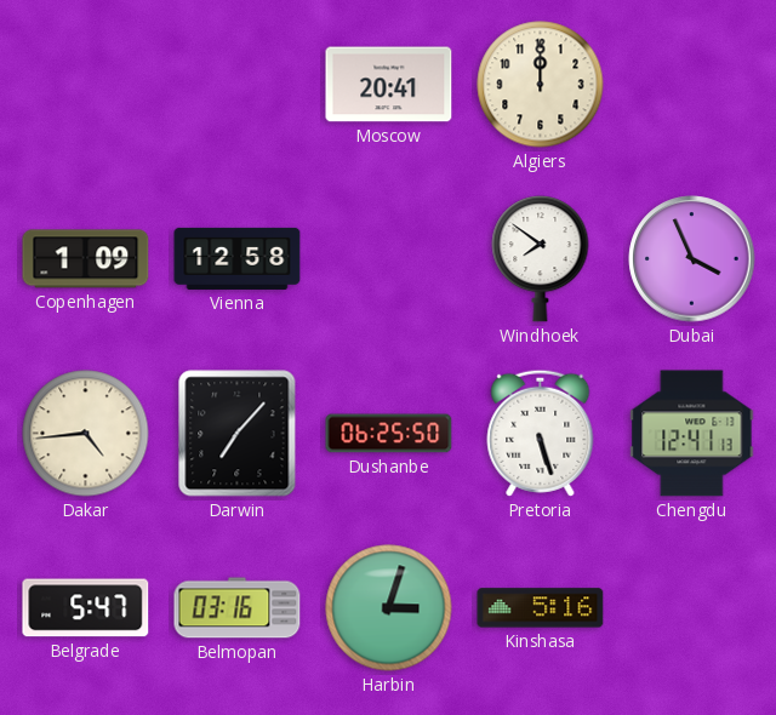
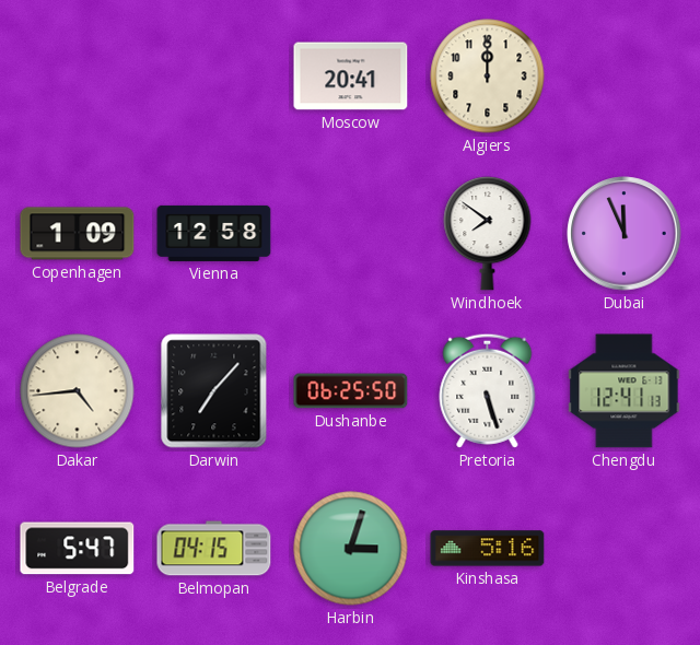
Dubai: 3:56 -> 11:56 (625, 234)
Belmopan: 03:16 -> 04:15 (214, 549)
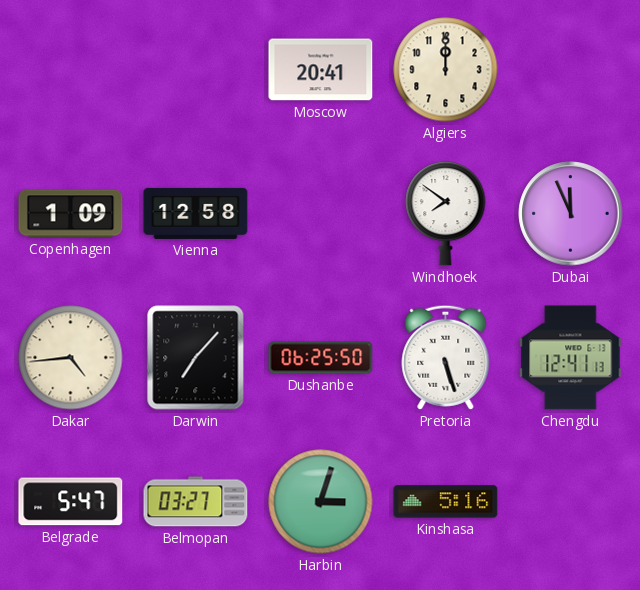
Belmopan: 04:15 -> 03:27 (196, 502)
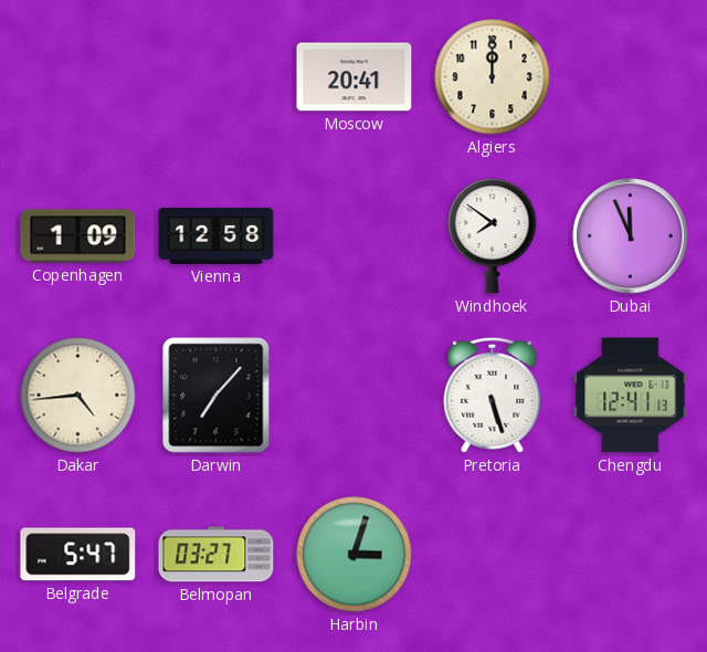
Dushanbe: 06:25 -> none (321, 358)
Kinshasa: 5:16 -> none (446, 502)
